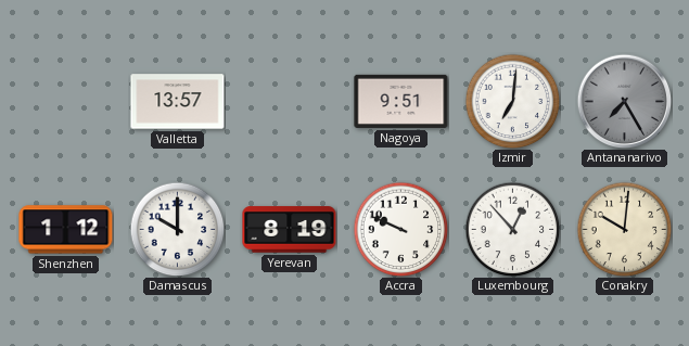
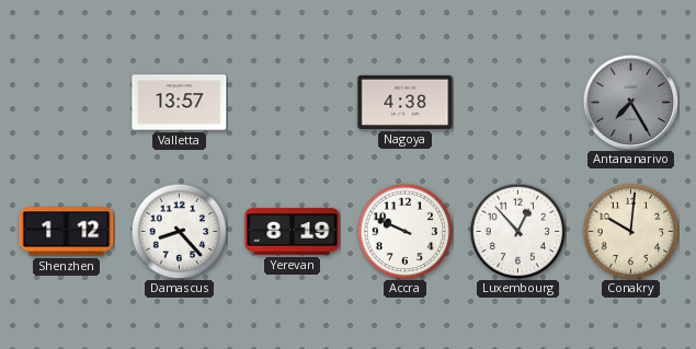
Nagoya: 9:51 -> 4:38 (406, 102)
Izmir: 7:01 -> none (512, 101)
Damascus: 10:00 -> 8:23 (179, 231)
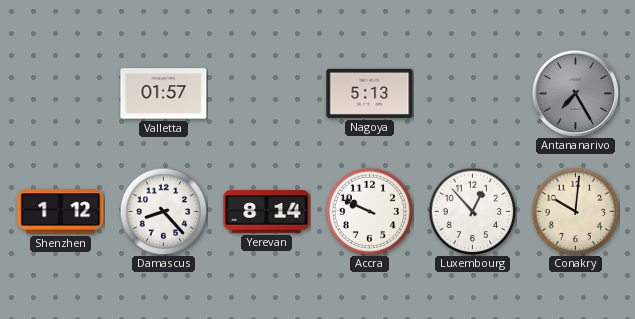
Valletta: 13:57 -> 01:57 (164, 94)
Nagoya: 4:38 -> 5:13 (370, 93)
Yerevan: 8:19 -> 8:14 (267, 212)
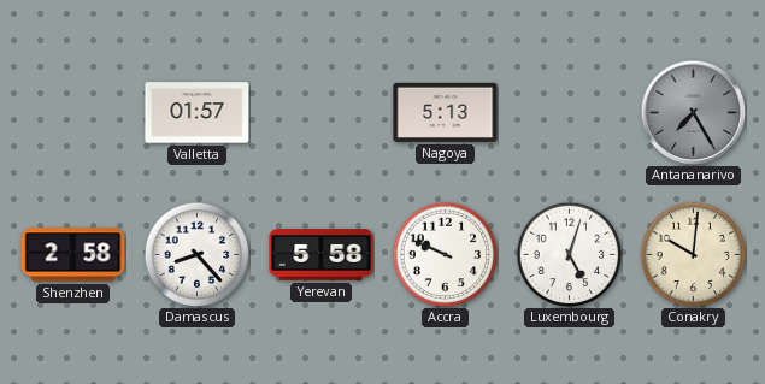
Shenzhen: 1:12 -> 2:58 (73, 255)
Yerevan: 8:14 -> 5:58 (322, 255)
Luxembourg: 12:53 -> 5:03 (569, 254)
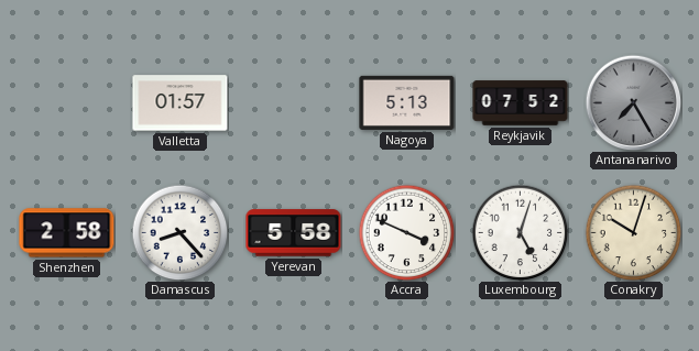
Reykjavik: none -> 07:52 (521, 103)
Accra: 9:49 -> 3:49 (406, 232)
Conakry: 10:01 -> 10:03 (633, 232)
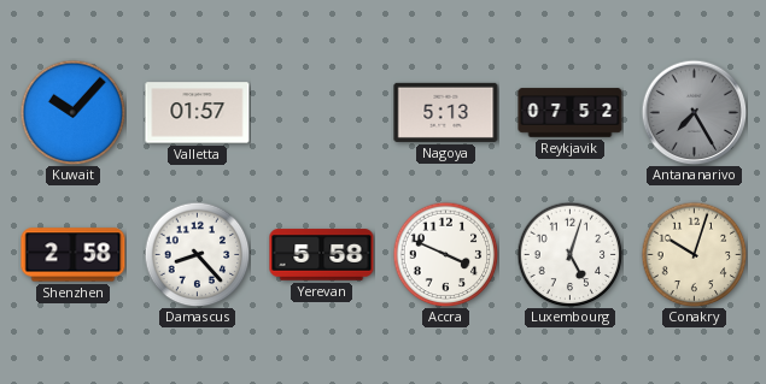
Kuwait: none -> 10:07 (72, 112)
